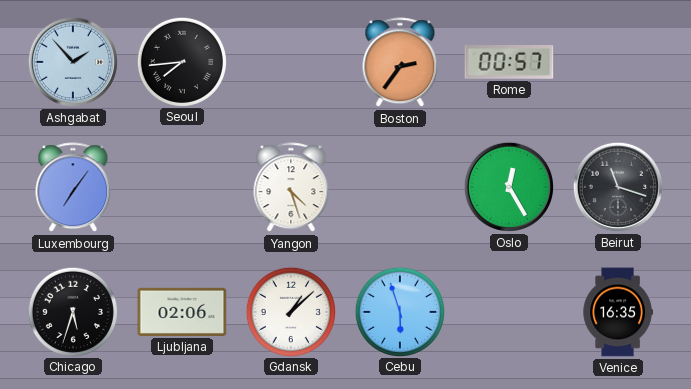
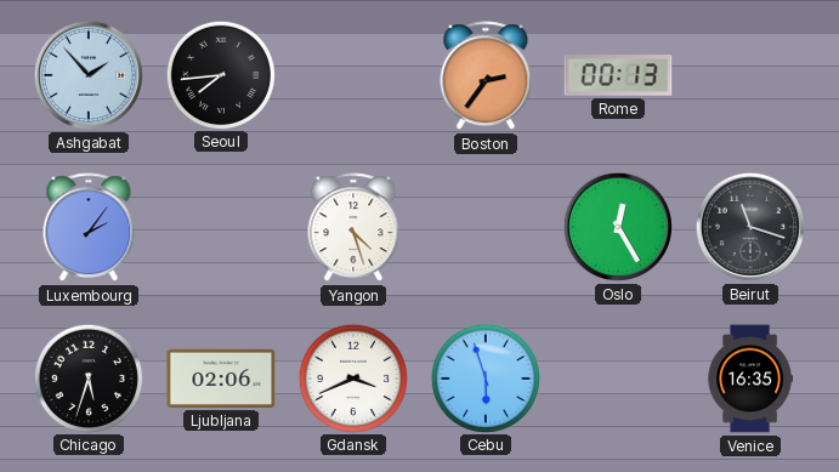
Rome: 00:57 -> 00:13 (618, 75)
Luxembourg: 7:06 -> 2:06 (89, 228)
Gdansk: 1:08 -> 3:41 (352, 377)
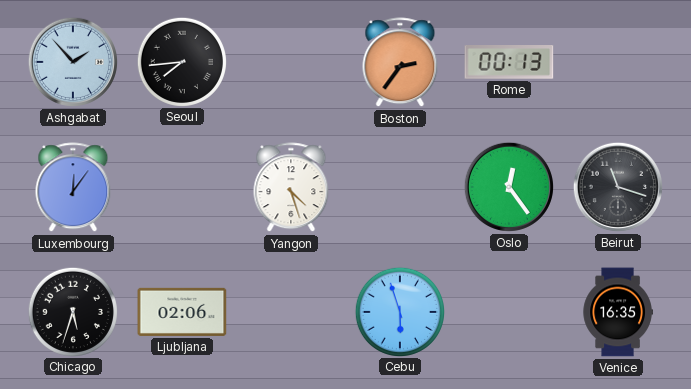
Luxembourg: 2:06 -> 12:06 (73, 188)
Oslo: 12:25 -> 12:24 (509, 187)
Gdansk: 3:41 -> none (352, 377)
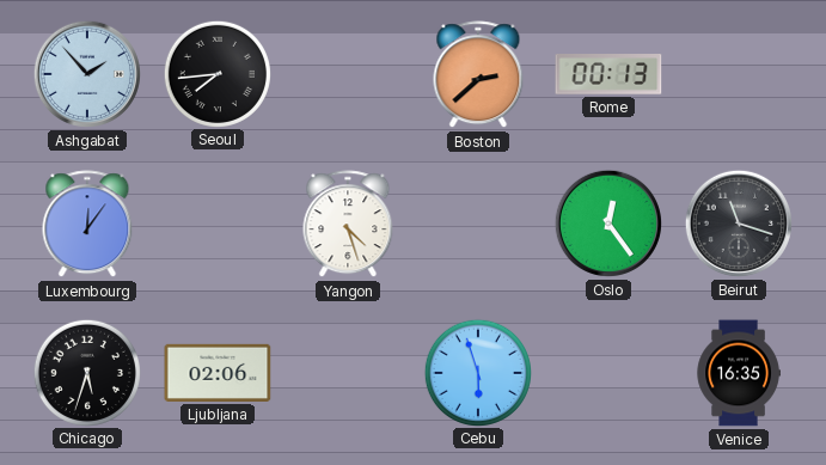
Boston: 2:36 -> 2:38 (478, 75)
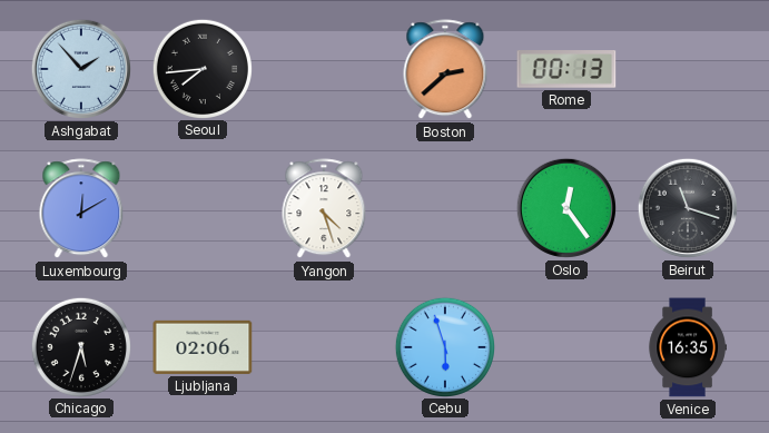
Luxembourg: 12:06 -> 12:10 (81, 209)
